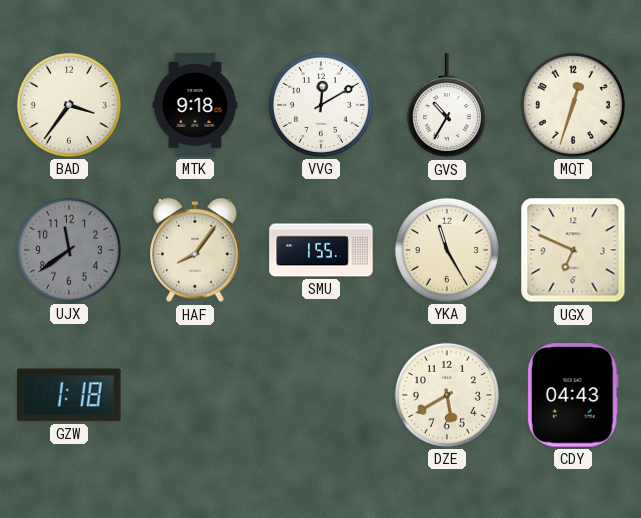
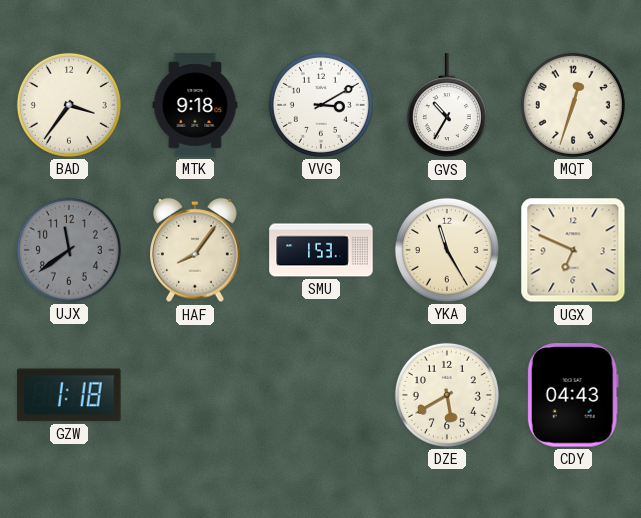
VVG: 12:10 -> 3:10 (321, 105)
SMU: 1:55 -> 1:53 (321, 250)
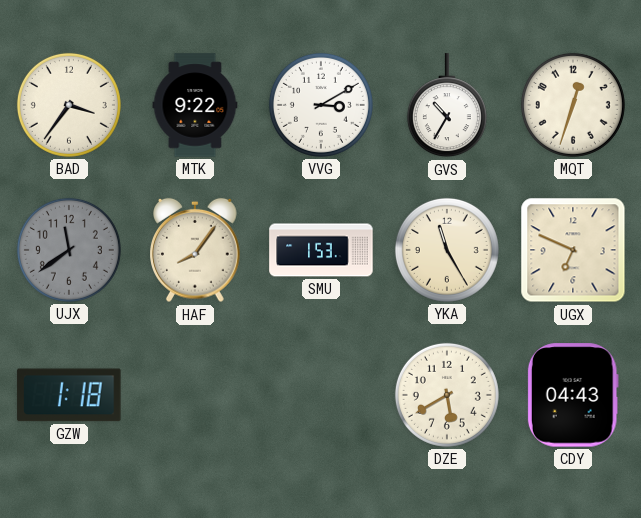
MTK: 9:18 -> 9:22 (195, 105)
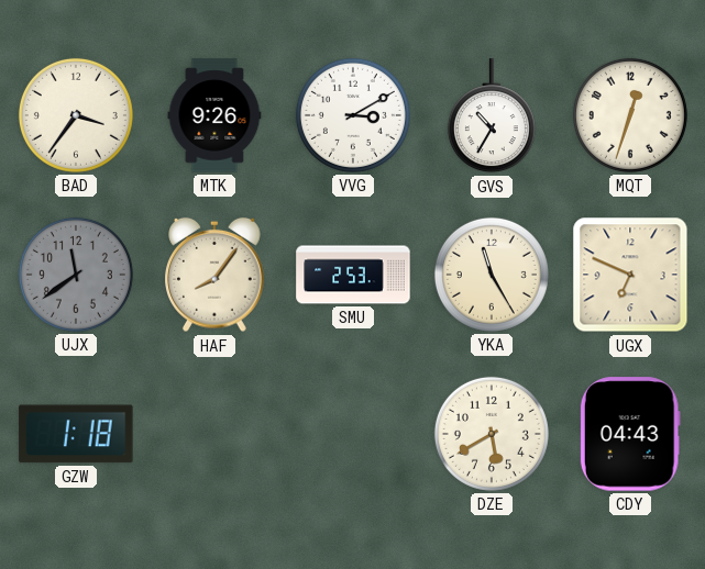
MTK: 9:22 -> 9:26 (214, 115)
SMU: 1:53 -> 2:53 (353, 275)
